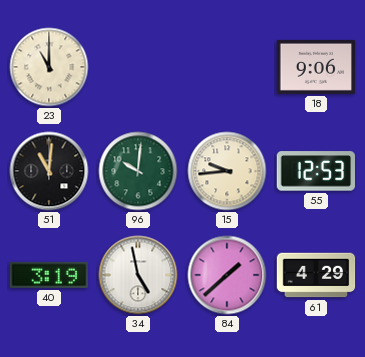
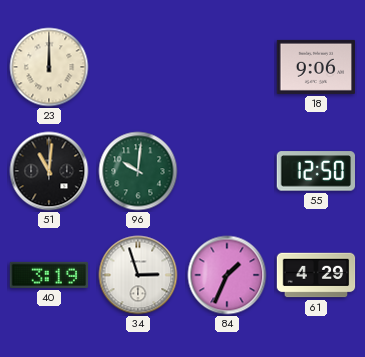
23: 11:00 -> 12:00 (49, 67)
15: 9:44 -> none (227, 171)
55: 12:53 -> 12:50 (315, 171)
34: 4:58 -> 2:57 (138, 275)
84: 1:38 -> 1:34 (227, 275)
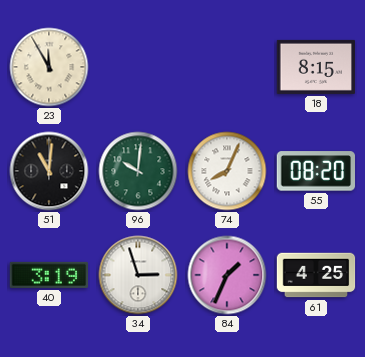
23: 12:00 -> 11:55 (49, 67)
18: 9:06 -> 8:15 (316, 67)
74: none -> 8:04 (227, 171)
55: 12:50 -> 08:20 (315, 171)
61: 4:29 -> 4:25 (316, 275)
